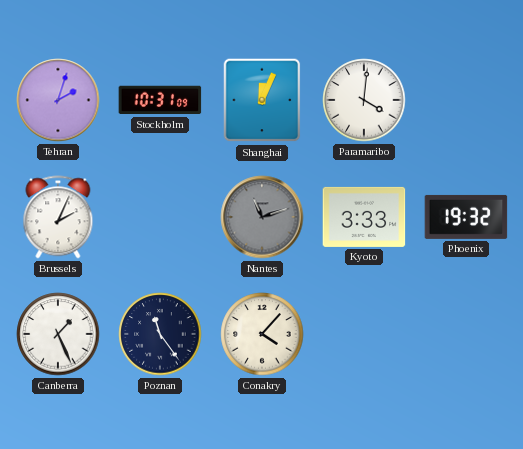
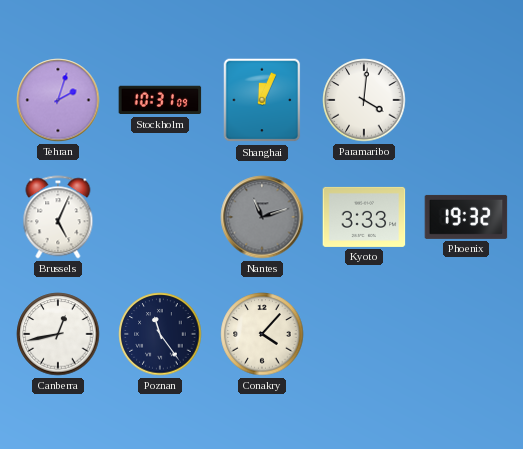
Brussels: 2:04 -> 5:04 (58, 217)
Canberra: 1:26 -> 12:43 (58, 334)
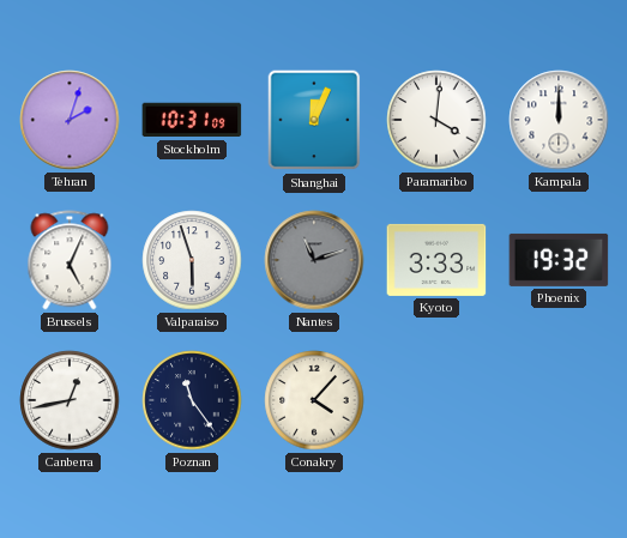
Kampala: none -> 12:00 (559, 120)
Valparaiso: none -> 5:57 (192, 260)
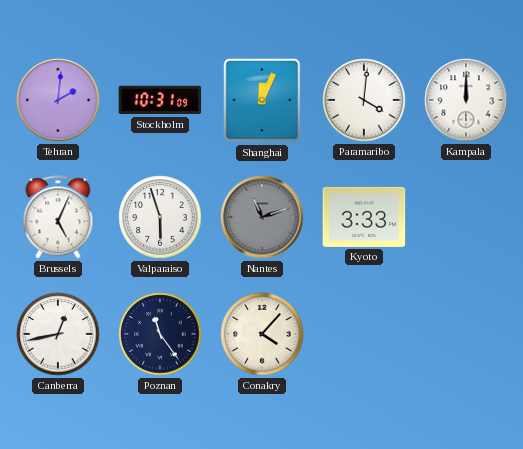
Tehran: 2:03 -> 2:01 (58, 100)
Phoenix: 19:32 -> none (559, 260)
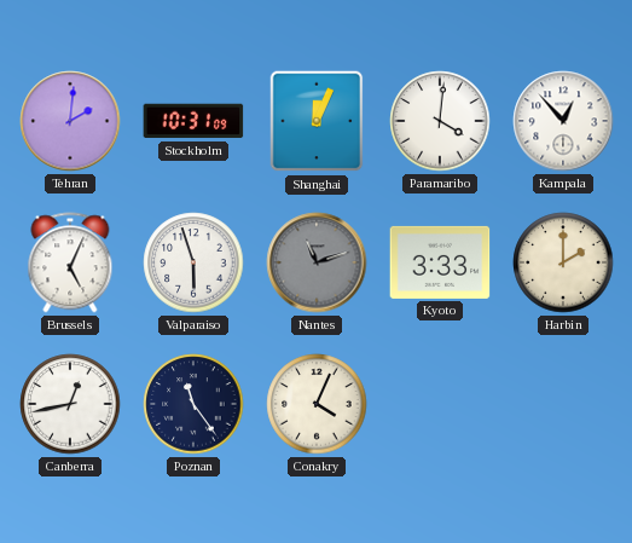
Kampala: 12:00 -> 12:53 (563, 121)
Harbin: none -> 2:00 (563, 262)
Conakry: 4:07 -> 4:04 (317, 404)
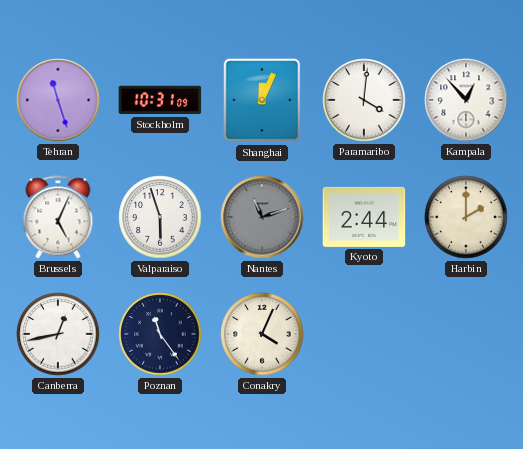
Tehran: 2:01 -> 11:27 (58, 100)
Kyoto: 3:33 -> 2:44 (364, 217)
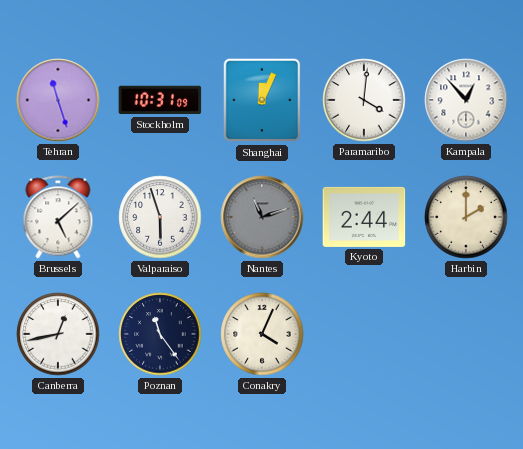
Brussels: 5:04 -> 5:08 (58, 217)
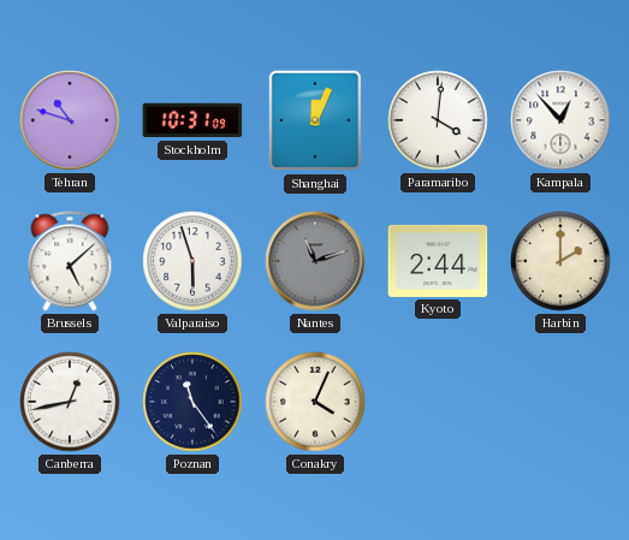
Tehran: 11:27 -> 10:48 (70, 120)
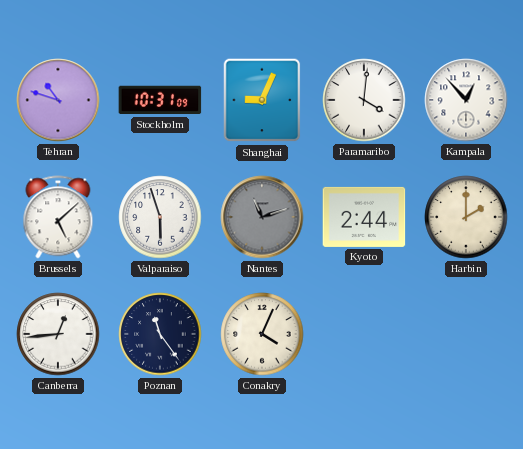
Shanghai: 12:04 -> 9:04 (262, 100)
Canberra: 12:43 -> 12:44 (58, 334)
